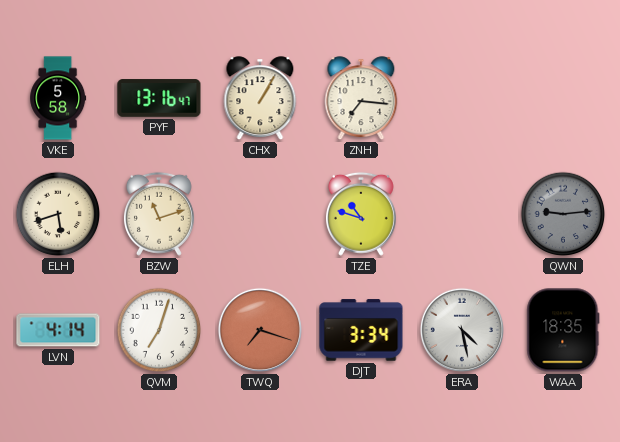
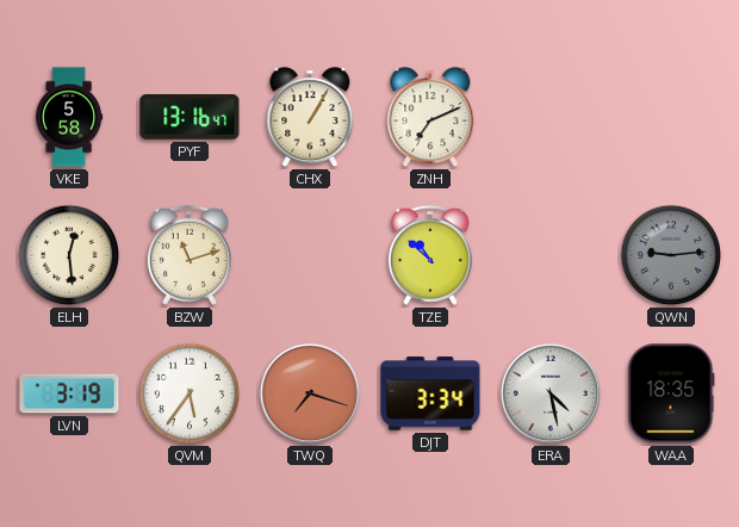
ZNH: 7:16 -> 7:11 (430, 118)
ELH: 5:42 -> 12:29 (69, 255)
TZE: 10:48 -> 10:52 (430, 255)
LVN: 4:14 -> 3:19 (69, 393)
QVM: 7:03 -> 5:36 (190, 393)
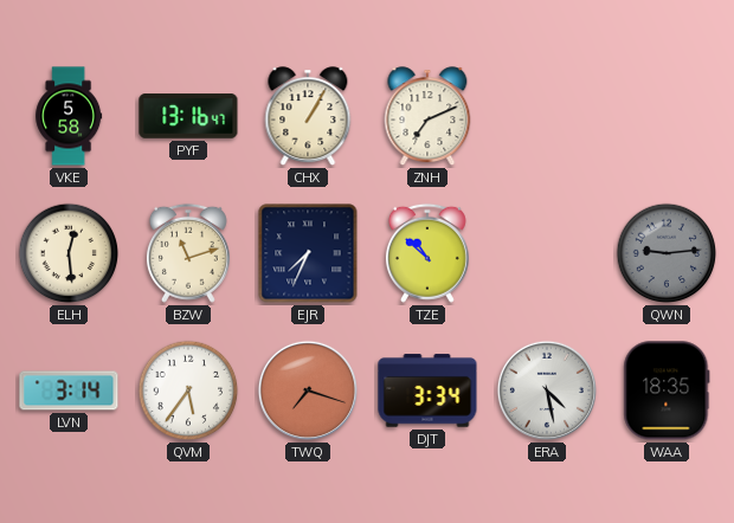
EJR: none -> 7:34 (308, 253)
LVN: 3:19 -> 3:14 (69, 390)
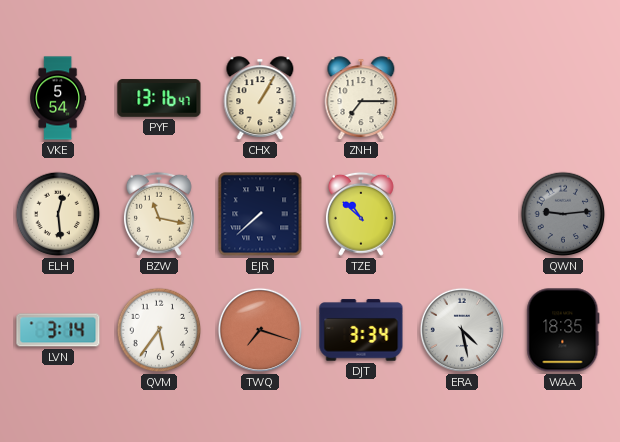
VKE: 5:58 -> 5:54 (58, 98)
ZNH: 7:11 -> 7:15 (361, 99)
BZW: 11:12 -> 11:17 (159, 214)
EJR: 7:34 -> 7:38 (260, 214)
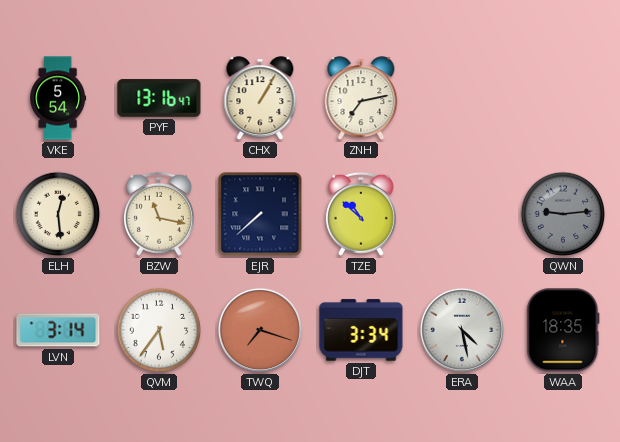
ZNH: 7:15 -> 7:13 (361, 99)
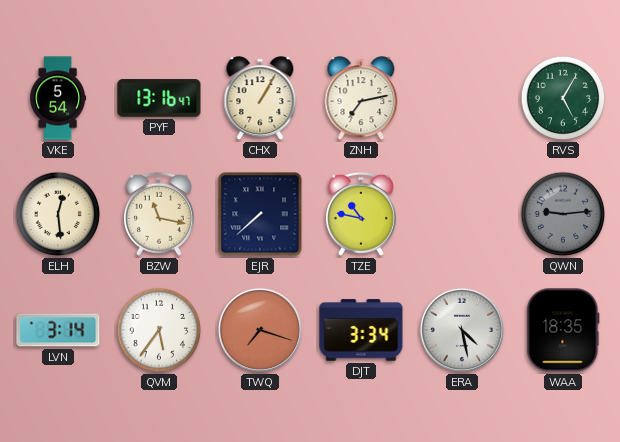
RVS: none -> 5:05 (563, 98)
TZE: 10:52 -> 10:47 (361, 214)
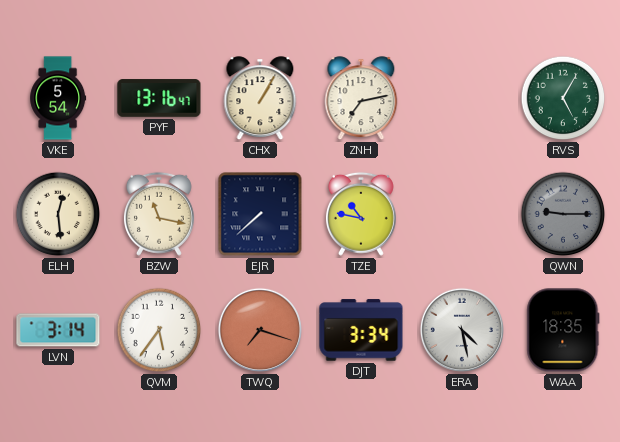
QWN: 9:14 -> 9:15 (563, 214)
